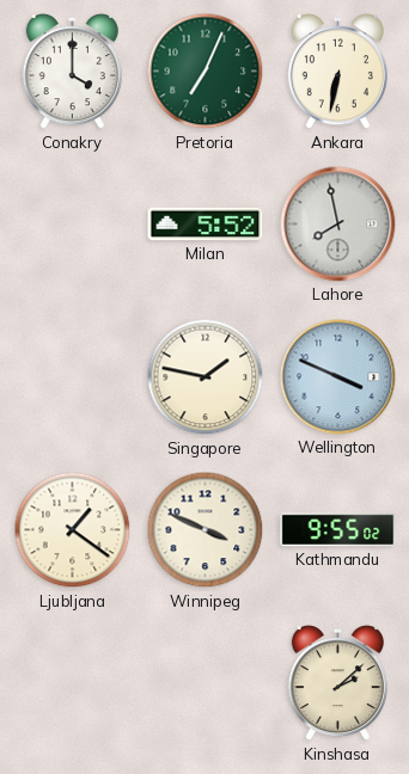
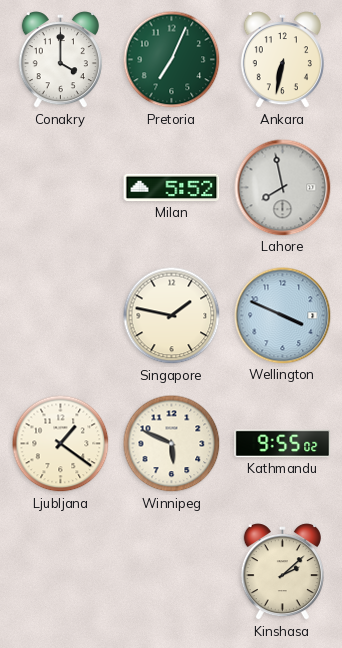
Winnipeg: 3:49 -> 5:49 (172, 444)
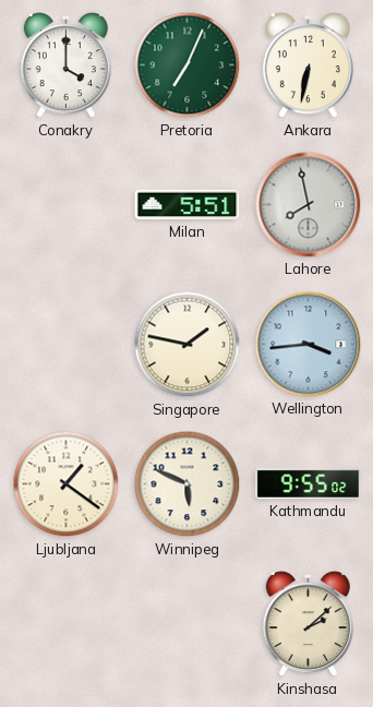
Milan: 5:52 -> 5:51 (188, 205)
Wellington: 3:49 -> 3:44 (309, 345)
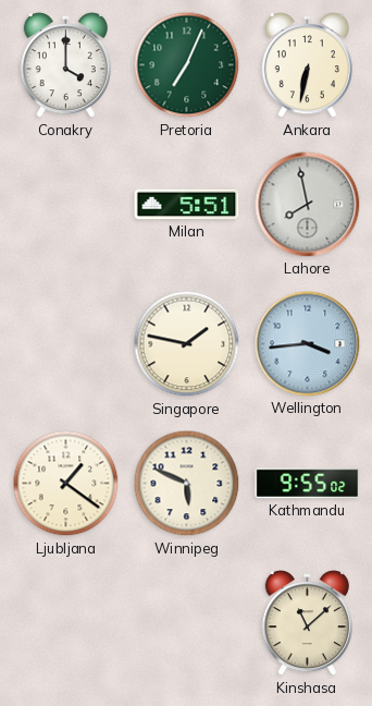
Kinshasa: 2:08 -> 11:08 (307, 623)
